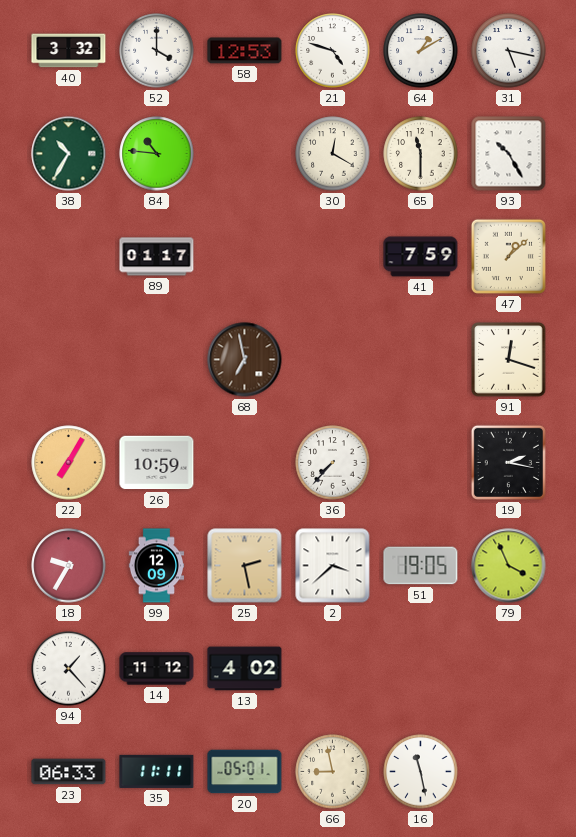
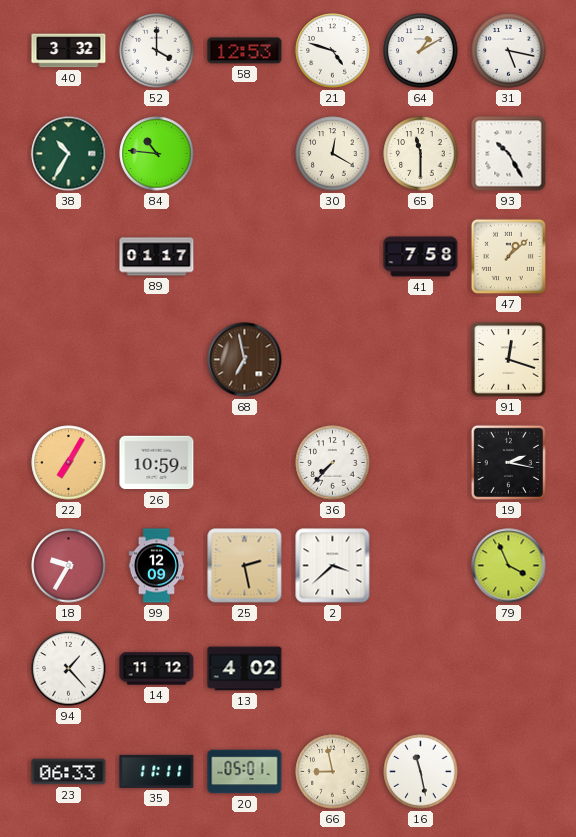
41: 7:59 -> 7:58 (421, 257)
51: 19:05 -> none (421, 566)
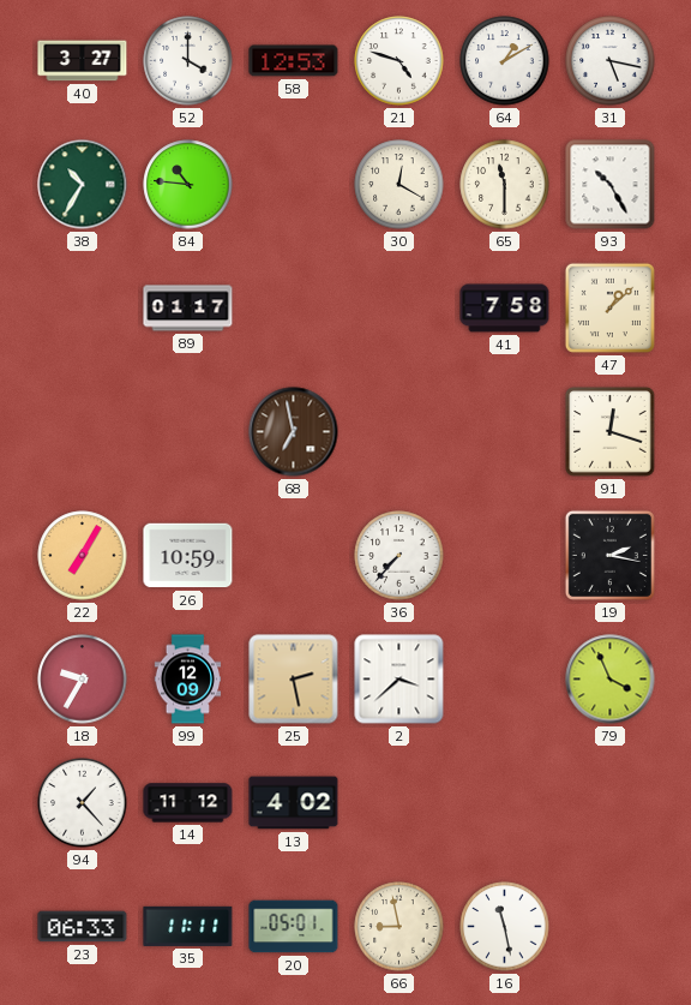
40: 3:32 -> 3:27 (83, 61)
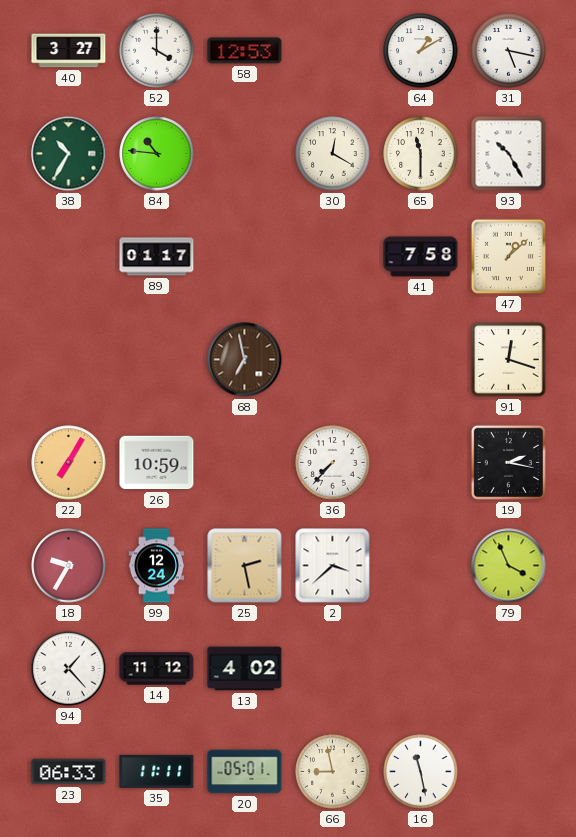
21: 4:48 -> none (399, 61)
99: 12:09 -> 12:24 (157, 566)
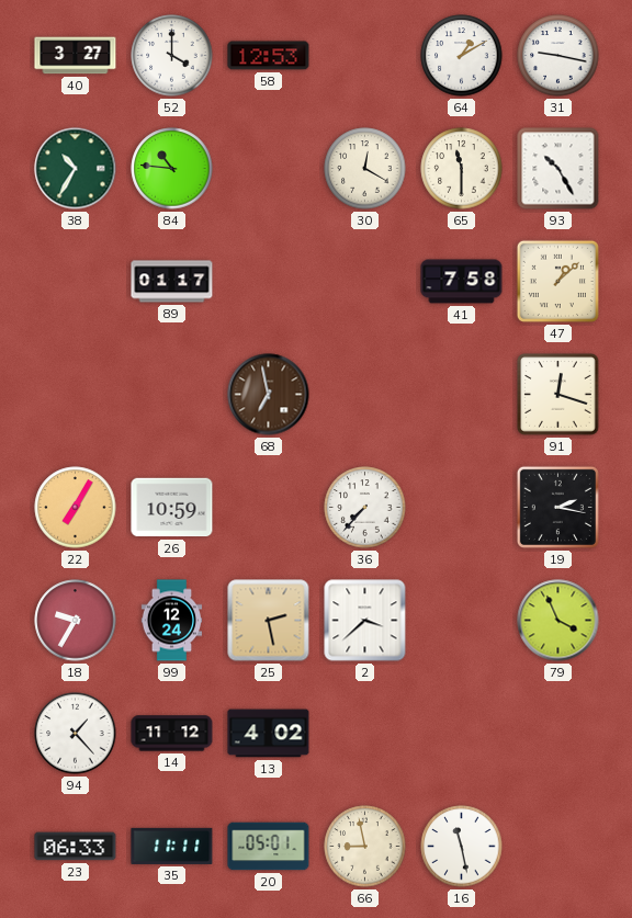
31: 5:17 -> 9:17 (558, 56)
